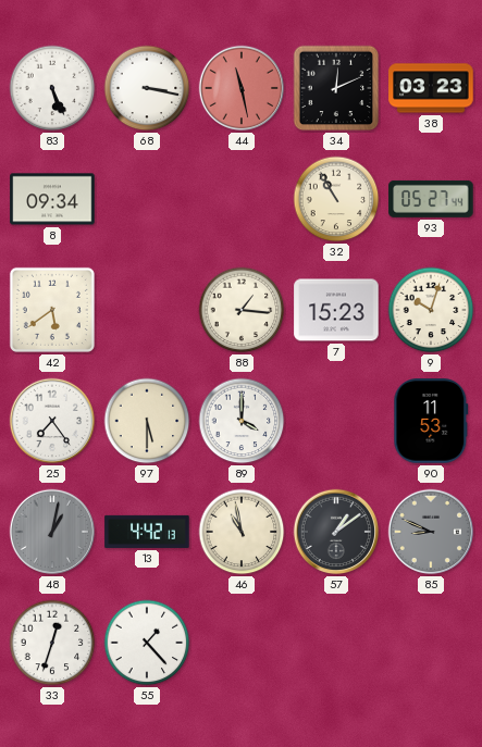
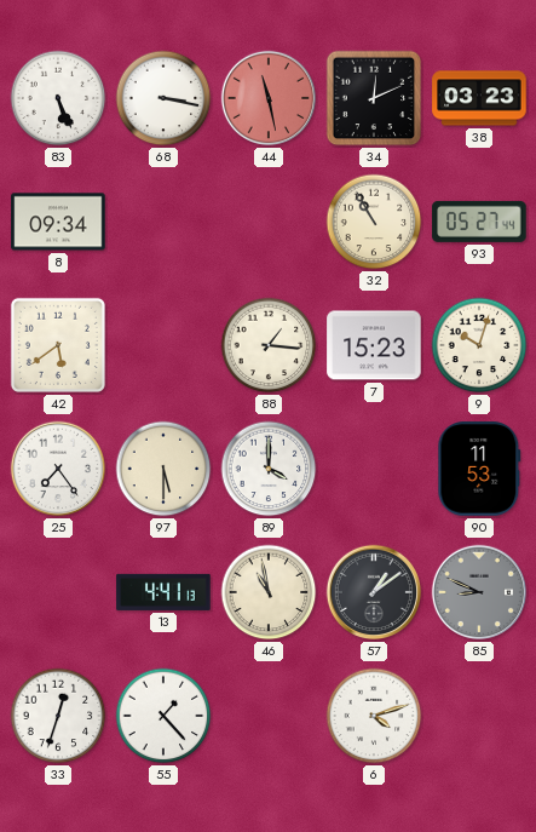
48: 1:02 -> none (52, 532)
13: 4:42 -> 4:41 (163, 592)
6: none -> 4:12 (374, 716)
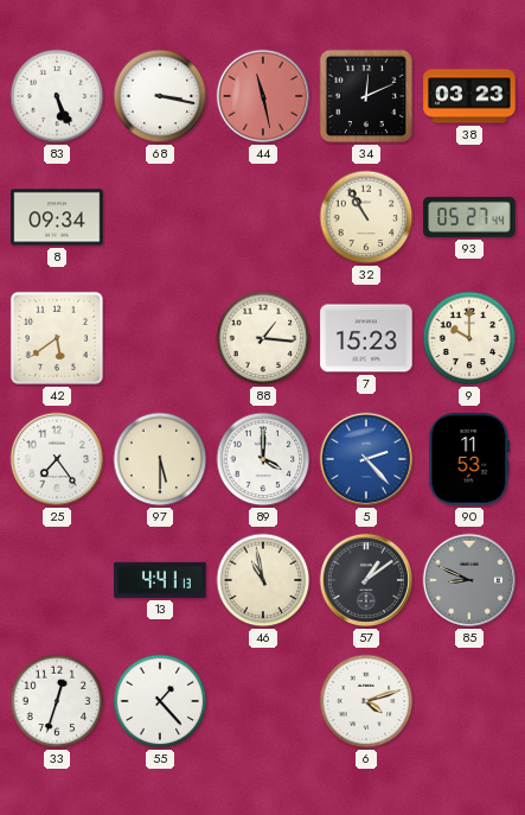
9: 10:03 -> 10:00 (469, 338)
5: none -> 2:23 (366, 459)
